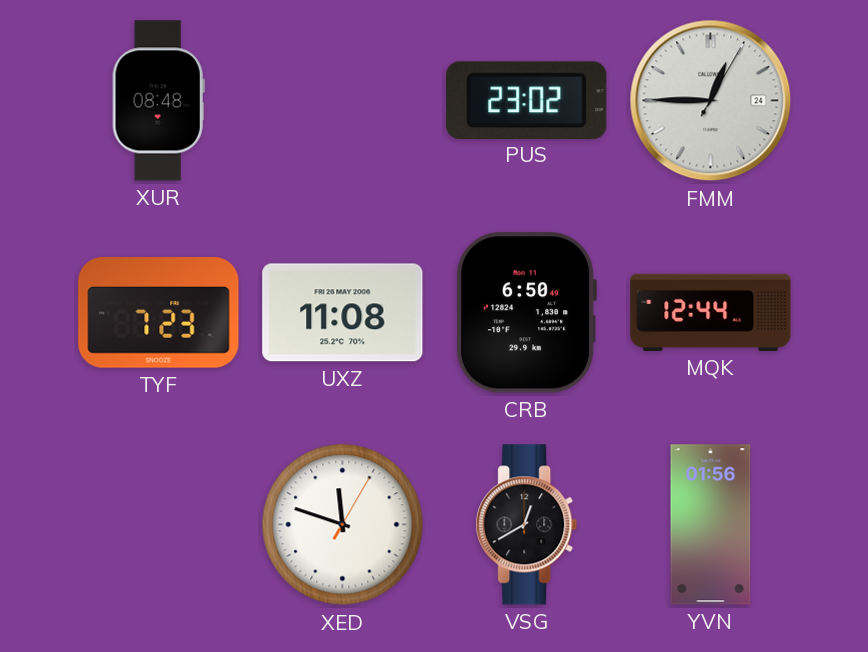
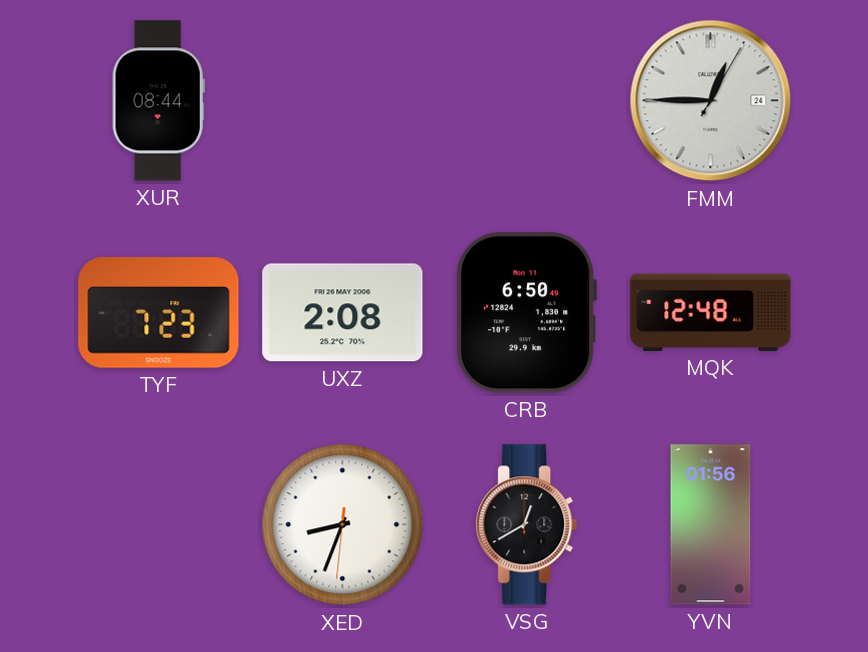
XUR: 08:48 -> 08:44 (158, 101)
PUS: 23:02 -> none (527, 100)
UXZ: 11:08 -> 2:08 (343, 313)
MQK: 12:44 -> 12:48 (711, 312)
XED: 11:48 -> 8:33 (343, 525)
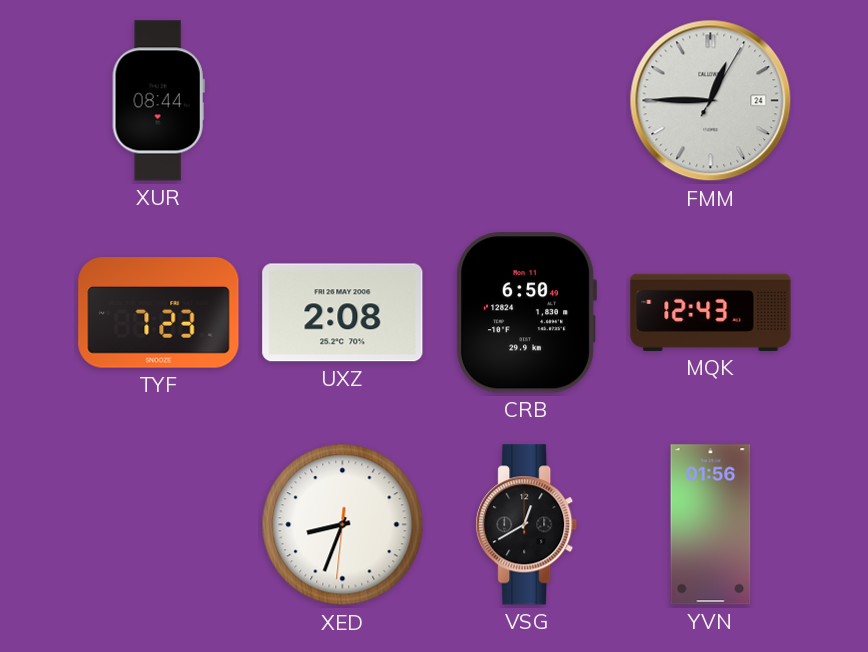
MQK: 12:48 -> 12:43 (711, 312)
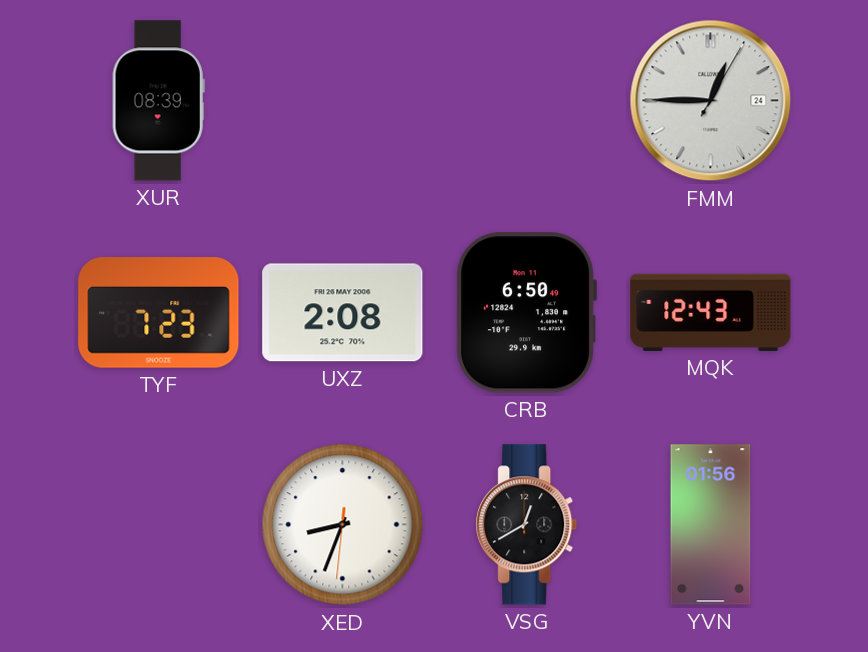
XUR: 08:44 -> 08:39 (158, 101)
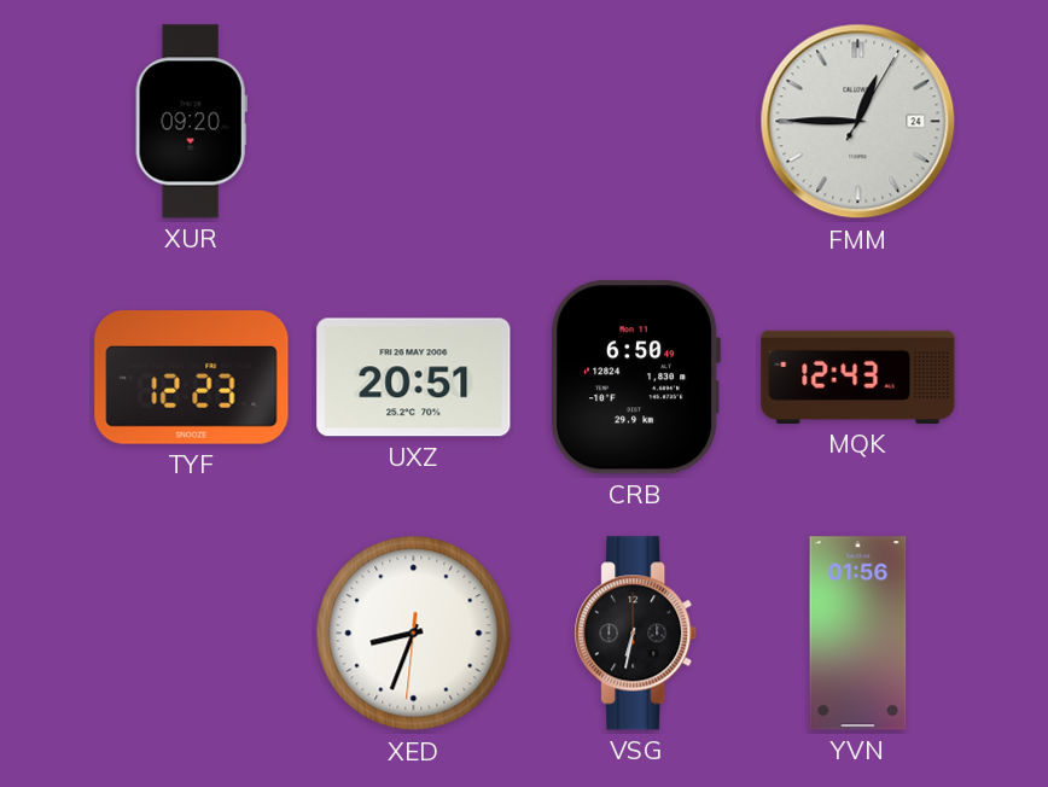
XUR: 08:39 -> 09:20 (191, 122)
TYF: 7:23 -> 12:23 (192, 378)
UXZ: 2:08 -> 20:51 (414, 378)
VSG: 12:40 -> 6:32 (636, 634)
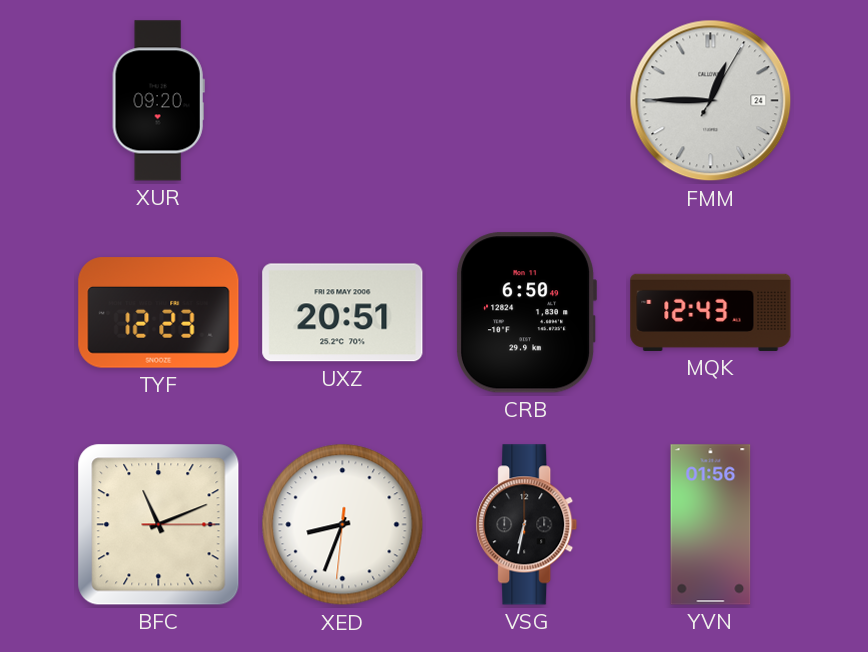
BFC: none -> 11:11 (159, 525)
